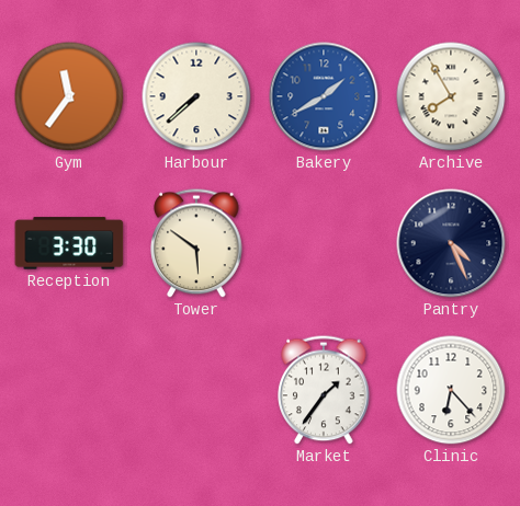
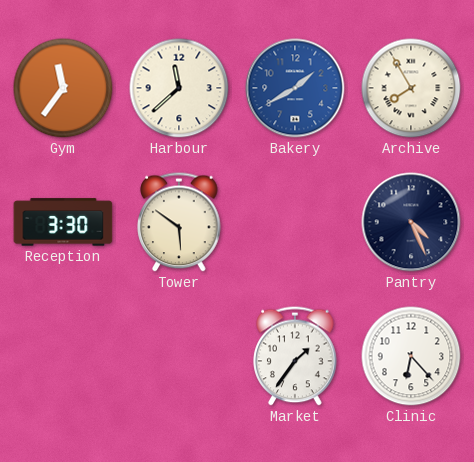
Harbour: 7:38 -> 11:38 (179, 88)
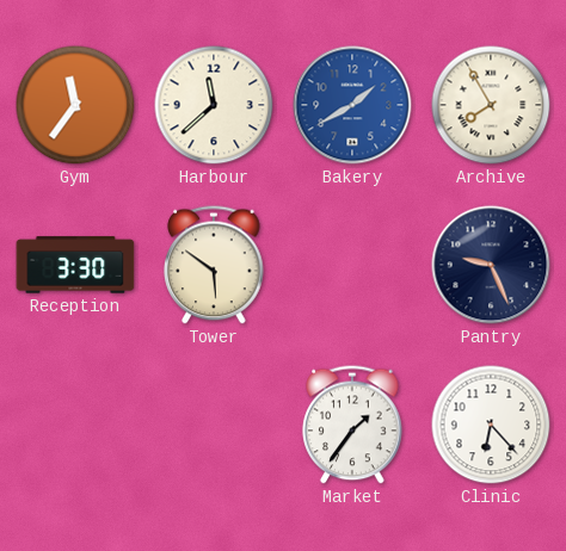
Pantry: 4:26 -> 9:26 (491, 265)
